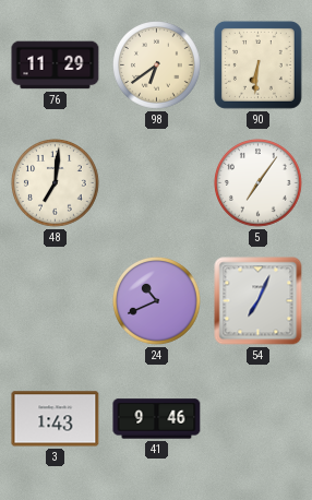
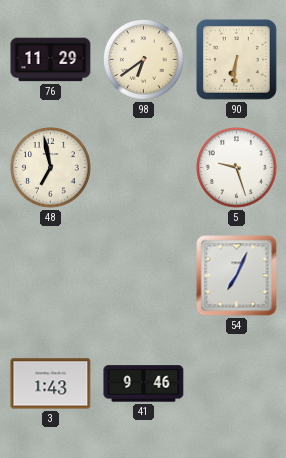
48: 7:01 -> 6:58 (51, 168)
5: 7:06 -> 9:27 (237, 168)
24: 10:41 -> none (157, 301)
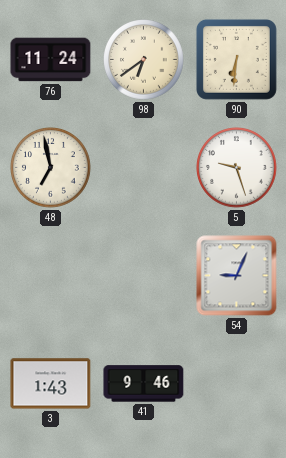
76: 11:29 -> 11:24 (51, 60)
54: 7:04 -> 9:04 (237, 276)
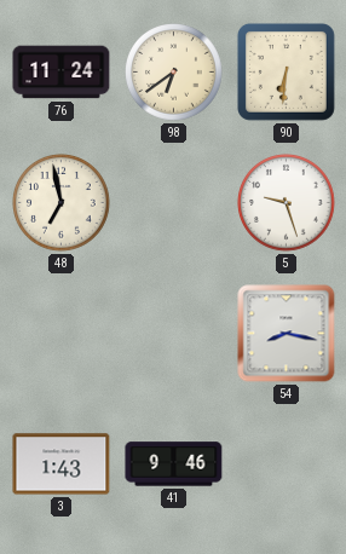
54: 9:04 -> 8:17 (287, 334)
